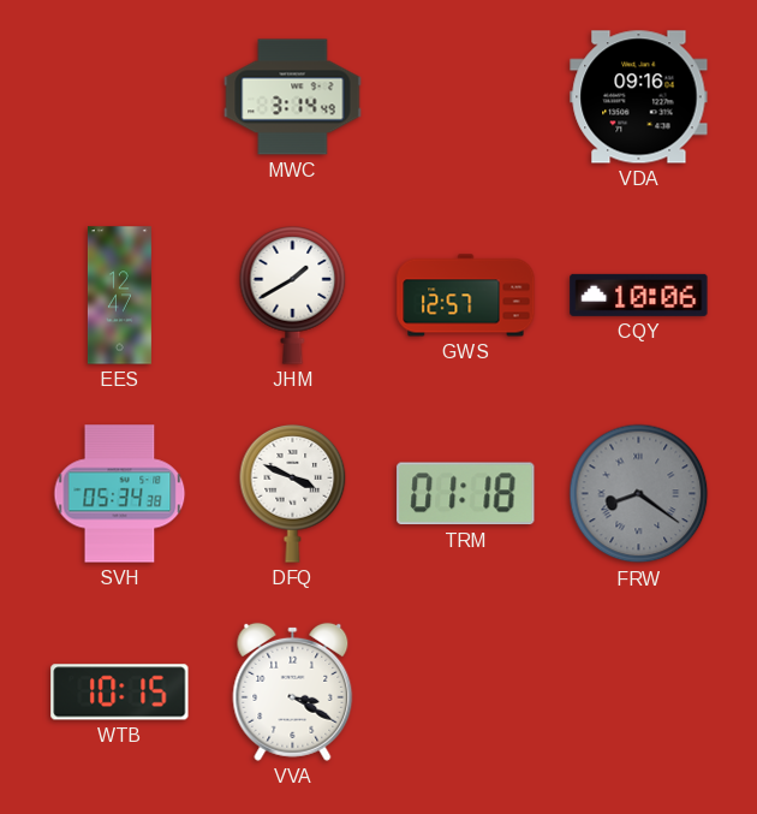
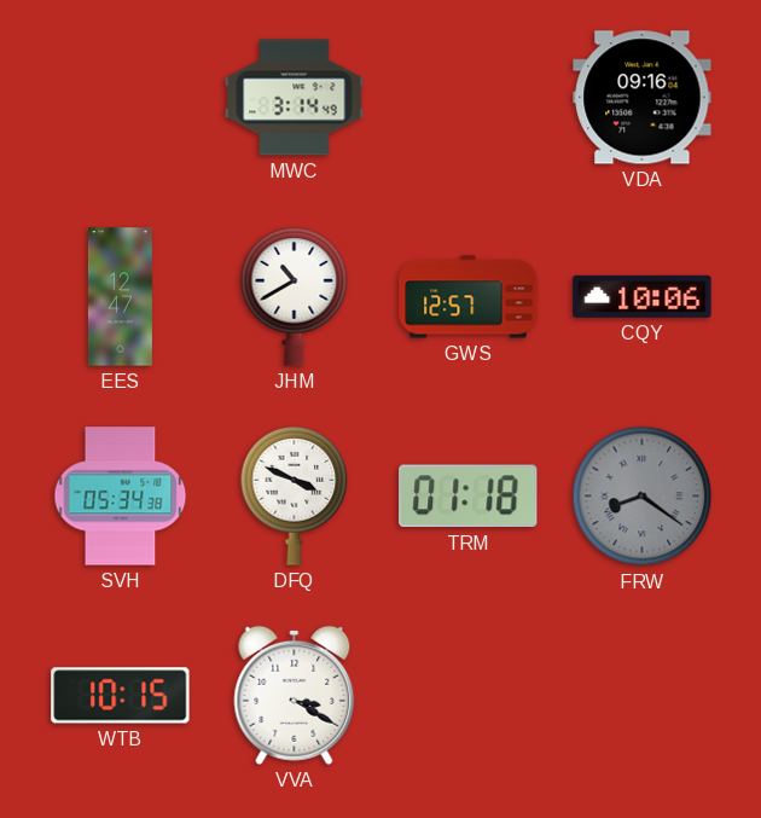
JHM: 1:40 -> 10:40 (295, 297)
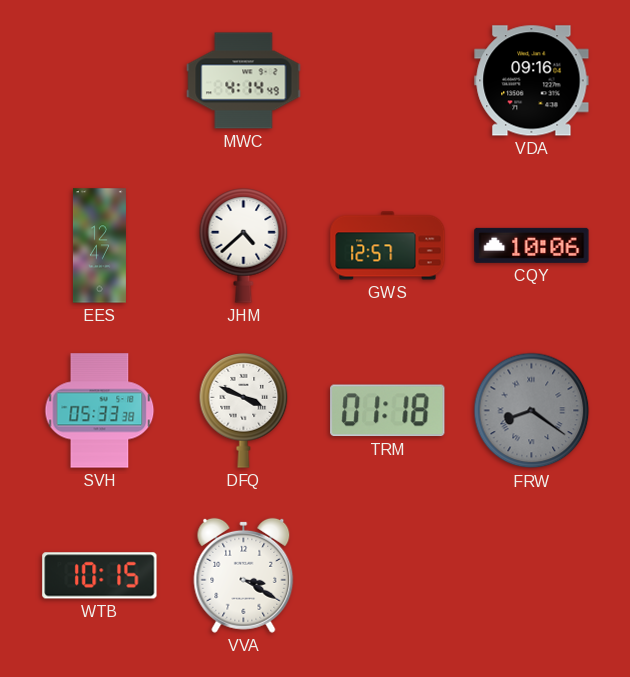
MWC: 3:14 -> 4:14 (244, 81)
JHM: 10:40 -> 4:38 (244, 246)
SVH: 05:34 -> 05:33 (100, 411)
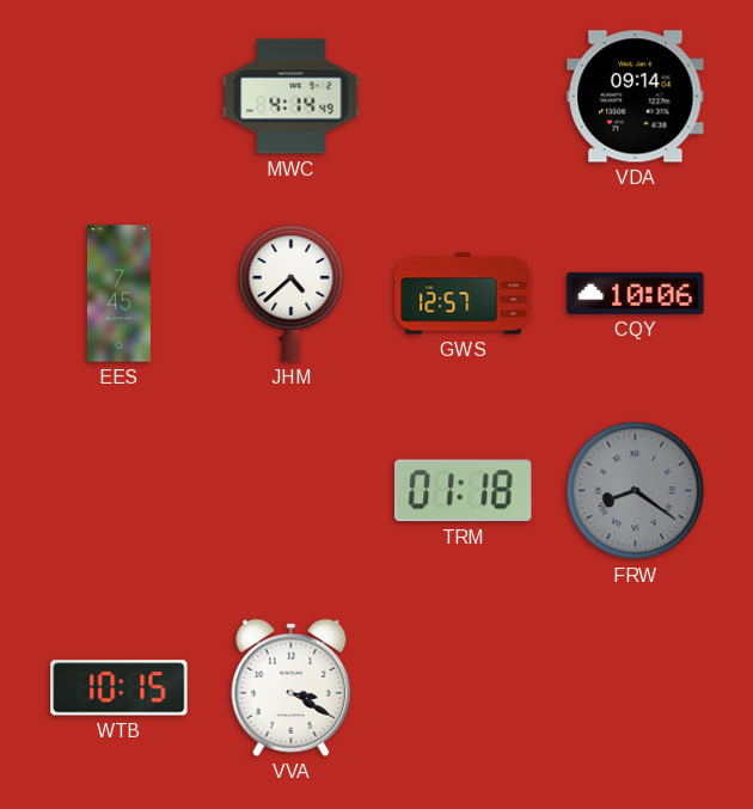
VDA: 09:16 -> 09:14 (636, 97)
EES: 12:47 -> 7:45 (118, 294)
SVH: 05:33 -> none (100, 411)
DFQ: 3:49 -> none (244, 411)
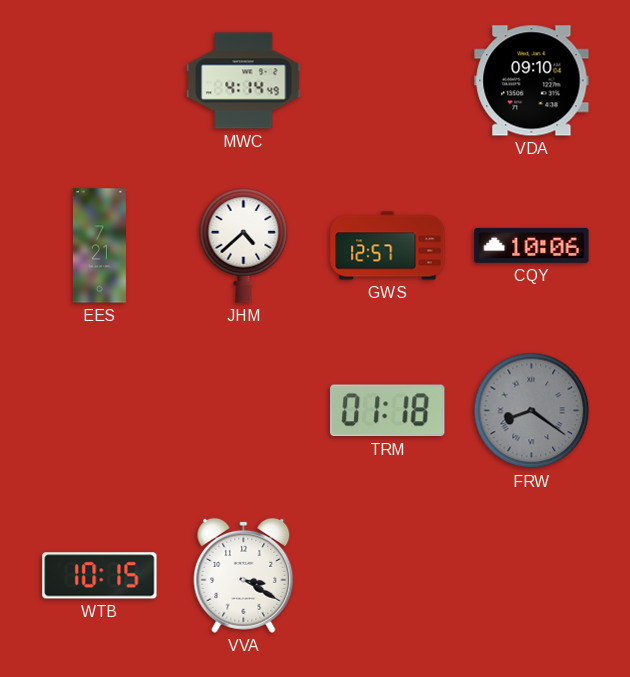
VDA: 09:14 -> 09:10 (532, 81)
EES: 7:45 -> 7:21 (99, 246)
